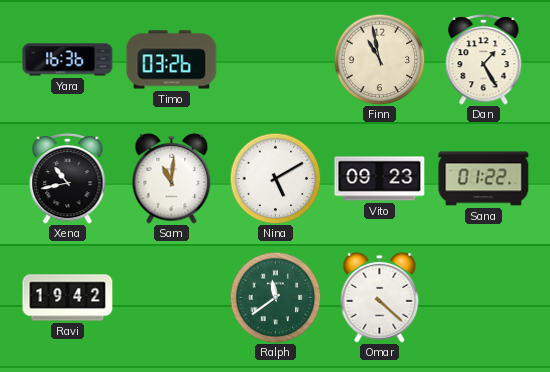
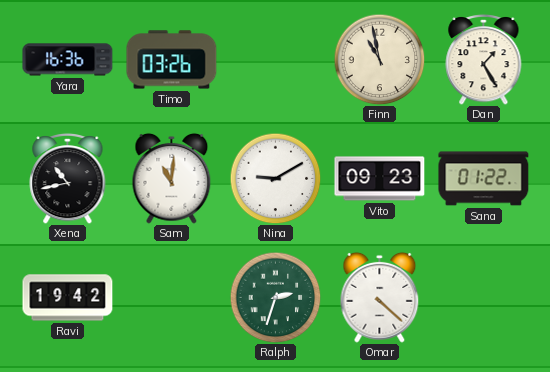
Nina: 5:10 -> 9:10 (275, 178)
Ralph: 11:39 -> 2:33 (275, 297)
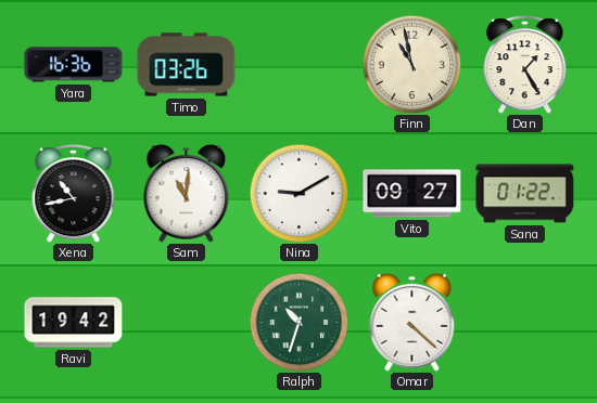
Vito: 09:23 -> 09:27 (412, 194)
Ralph: 2:33 -> 10:33 (298, 322)
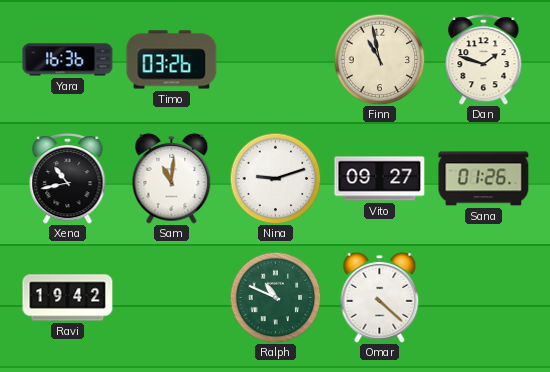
Dan: 1:25 -> 1:48 (484, 59)
Nina: 9:10 -> 9:12 (275, 178)
Sana: 01:22 -> 01:26 (484, 179)
Ralph: 10:33 -> 10:49 (275, 297)
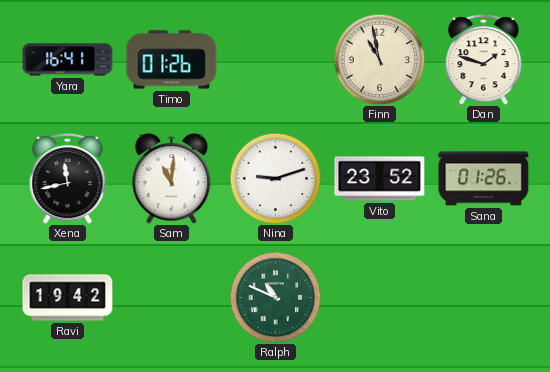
Yara: 16:36 -> 16:41 (68, 60)
Timo: 03:26 -> 01:26 (172, 60)
Xena: 10:43 -> 11:43 (68, 178)
Vito: 09:27 -> 23:52 (380, 179)
Omar: 4:22 -> none (380, 297)
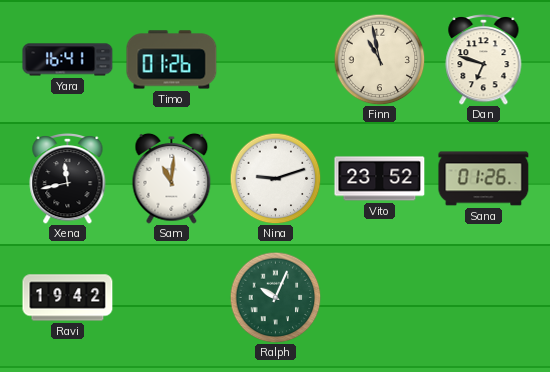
Dan: 1:48 -> 6:48 (484, 59)
Ralph: 10:49 -> 10:04 (275, 297)
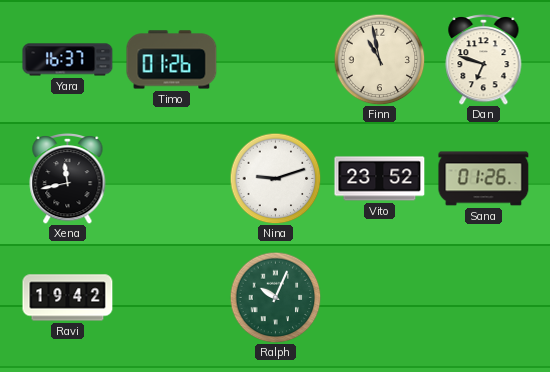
Yara: 16:41 -> 16:37 (68, 60)
Sam: 11:01 -> none (172, 178)
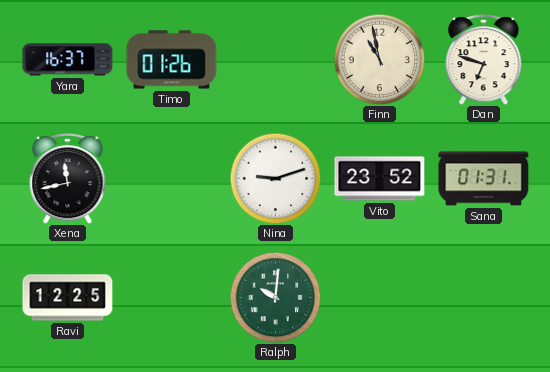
Sana: 01:26 -> 01:31 (484, 179)
Ravi: 19:42 -> 12:25 (68, 298)
Ralph: 10:04 -> 10:01 (275, 297)
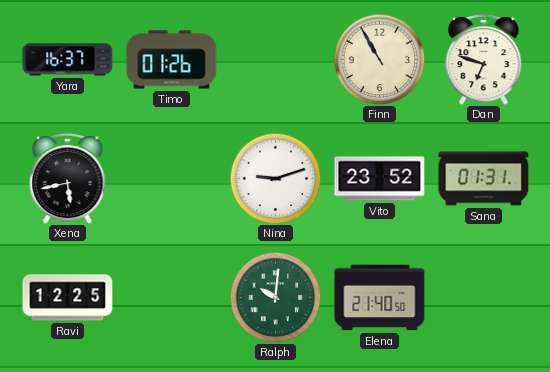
Finn: 10:58 -> 10:55 (379, 59)
Xena: 11:43 -> 5:43 (68, 178)
Elena: none -> 21:40 (380, 298)
